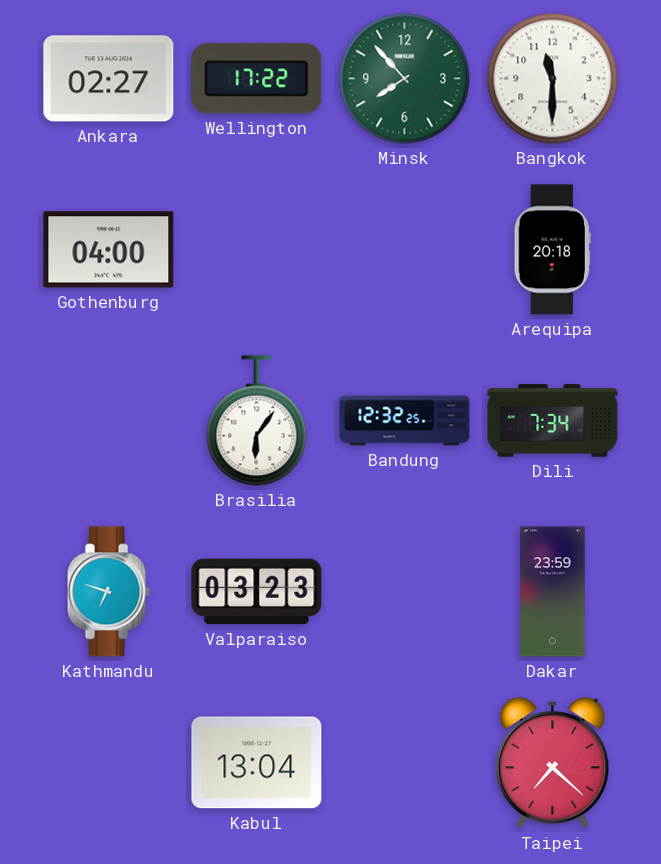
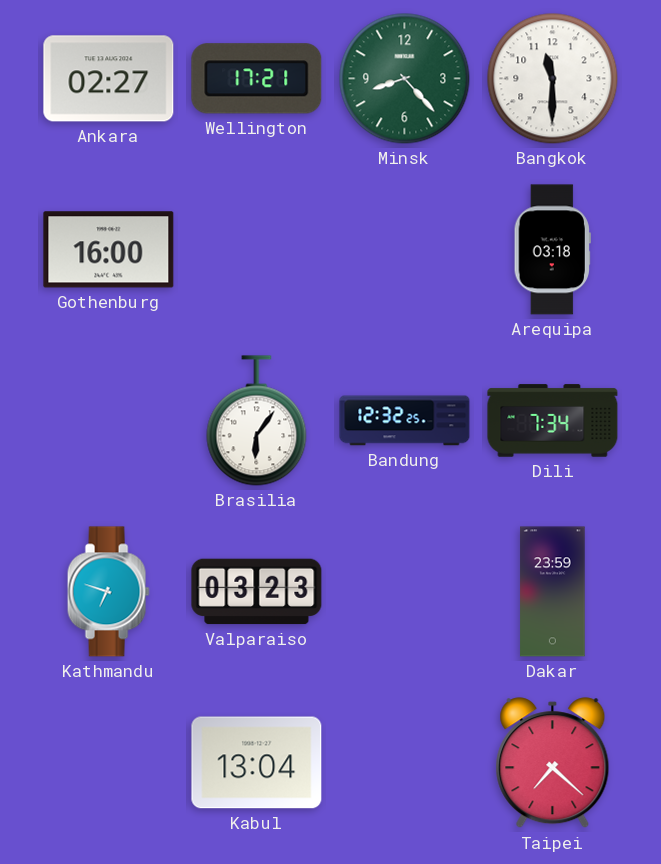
Wellington: 17:22 -> 17:21 (257, 79)
Minsk: 7:53 -> 8:23 (405, 79)
Gothenburg: 04:00 -> 16:00 (109, 250)
Arequipa: 20:18 -> 03:18 (552, 250)
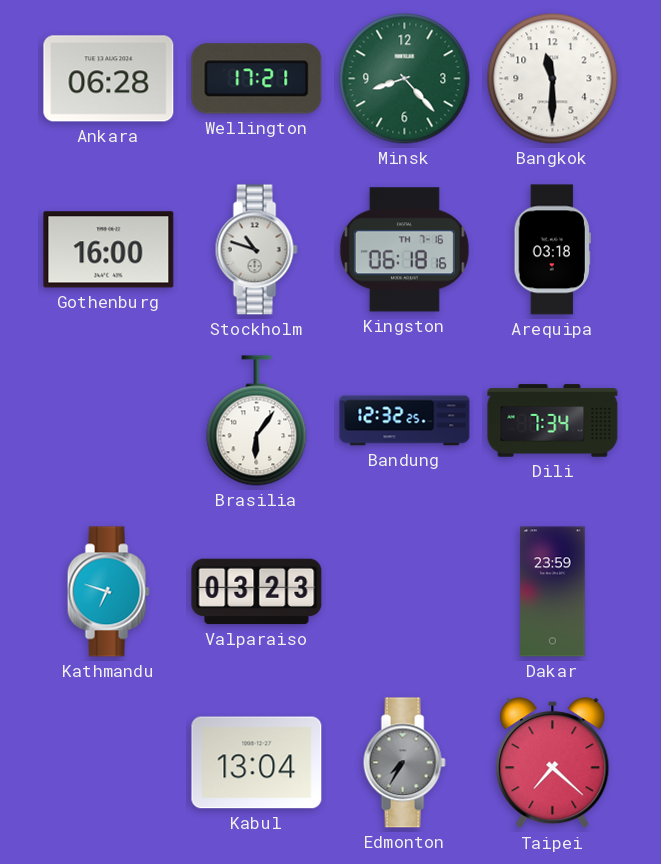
Ankara: 02:27 -> 06:28 (109, 79)
Stockholm: none -> 10:48 (256, 250)
Kingston: none -> 06:18 (404, 250)
Edmonton: none -> 7:35 (404, 763)
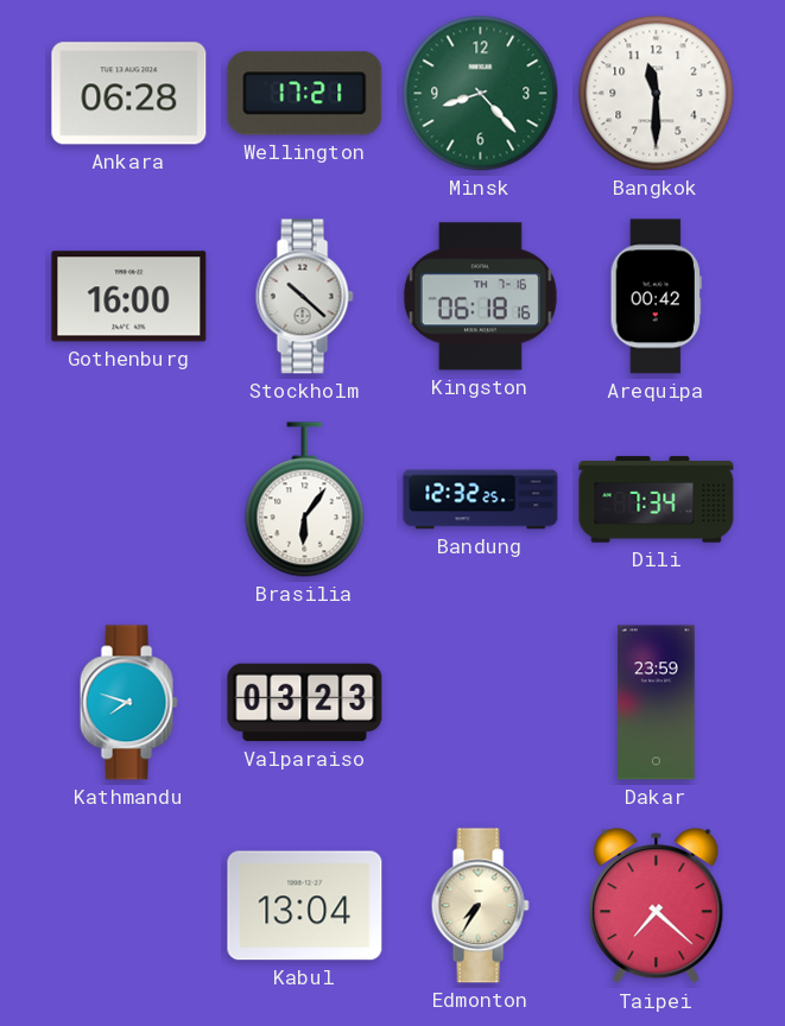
Stockholm: 10:48 -> 10:22 (304, 297)
Arequipa: 03:18 -> 00:42 (656, 297)
Kathmandu: 6:48 -> 7:48 (128, 703)
Edmonton dial: grey -> cream (480, 906)
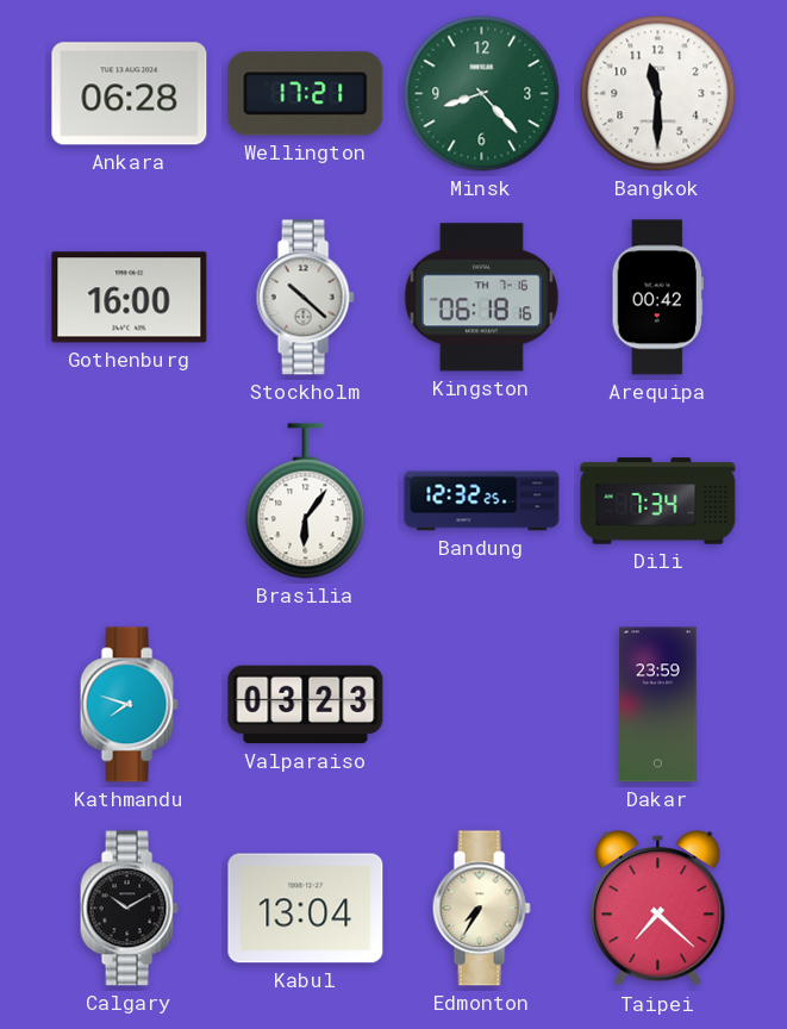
Calgary: none -> 10:10 (129, 909)
